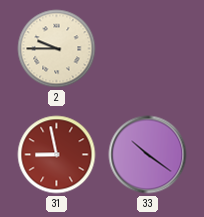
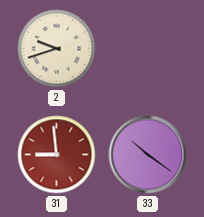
2: 9:45 -> 9:42 (57, 49)
31: 8:58 -> 8:59 (57, 155)
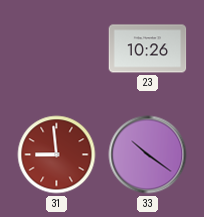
2: 9:42 -> none (57, 49)
23: none -> 10:26 (148, 49)
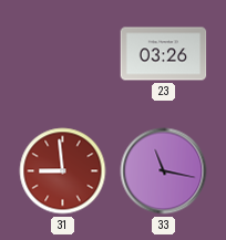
23: 10:26 -> 03:26 (164, 54)
33: 10:21 -> 11:17 (164, 171)
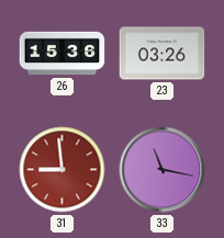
26: none -> 15:36 (63, 54)
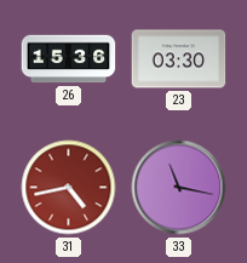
23: 03:26 -> 03:30 (179, 59)
31: 8:59 -> 4:43 (69, 188)
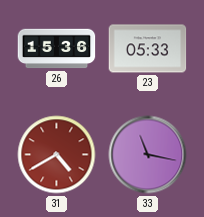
23: 03:30 -> 05:33 (148, 49)
31: 4:43 -> 4:40 (57, 155)
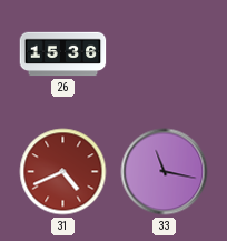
23: 05:33 -> none (148, 49)
31: 4:40 -> 4:41 (63, 172)
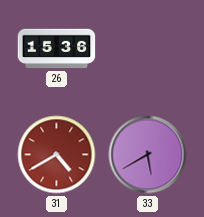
31: 4:41 -> 4:40 (57, 155)
33: 11:17 -> 5:40 (148, 155)
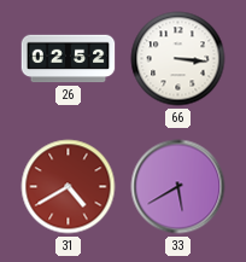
26: 15:36 -> 02:52 (69, 59)
66: none -> 3:16 (178, 59)
